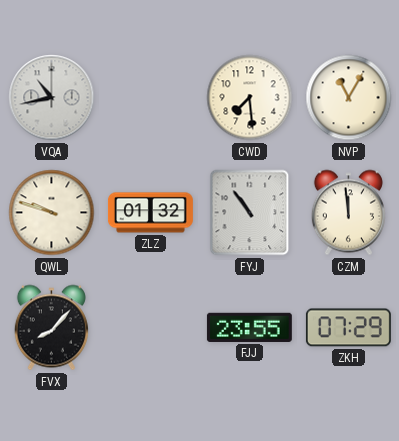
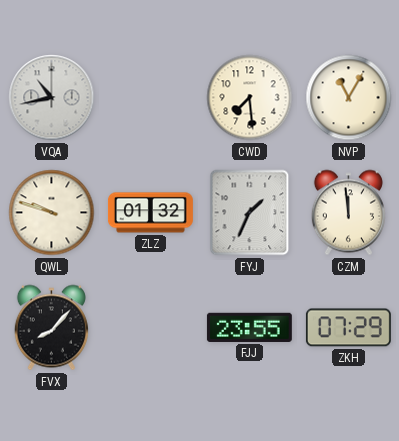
FYJ: 10:54 -> 1:34 (250, 213)
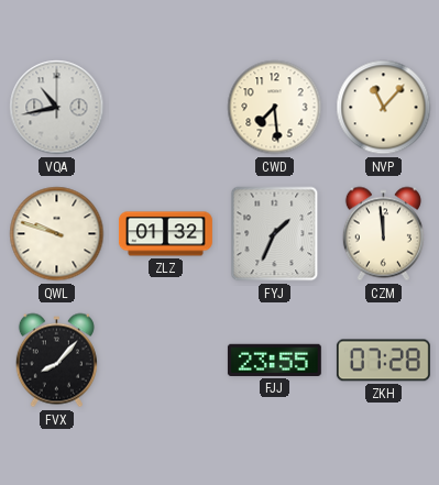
NVP: 11:05 -> 11:07 (384, 108)
ZKH: 07:29 -> 07:28 (383, 361)
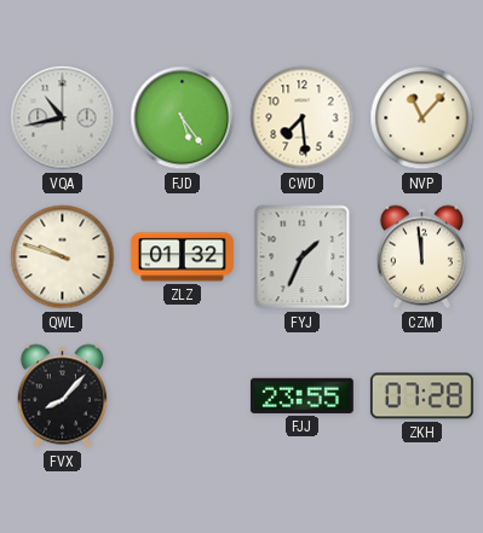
FJD: none -> 5:24 (183, 118)
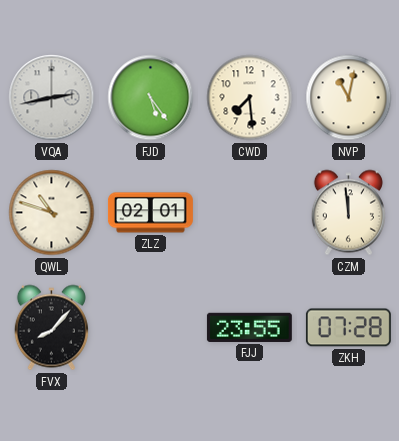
VQA: 10:43 -> 2:43 (52, 98)
NVP: 11:07 -> 11:02 (349, 98)
QWL: 9:48 -> 10:48 (52, 213)
ZLZ: 01:32 -> 02:01 (150, 213)
FYJ: 1:34 -> none (303, 257)
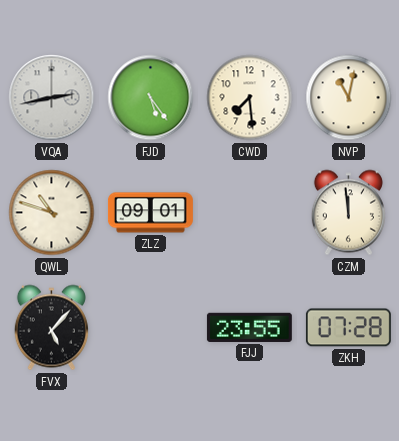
ZLZ: 02:01 -> 09:01 (150, 213)
FVX: 8:07 -> 5:07 (51, 328)
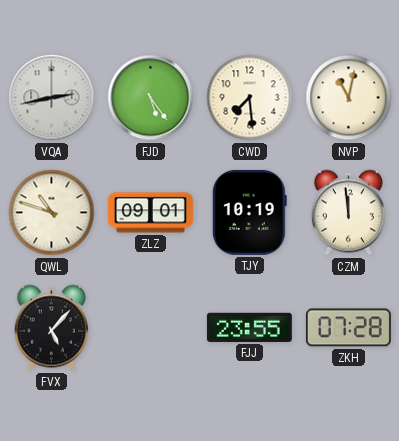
TJY: none -> 10:19 (249, 212)
